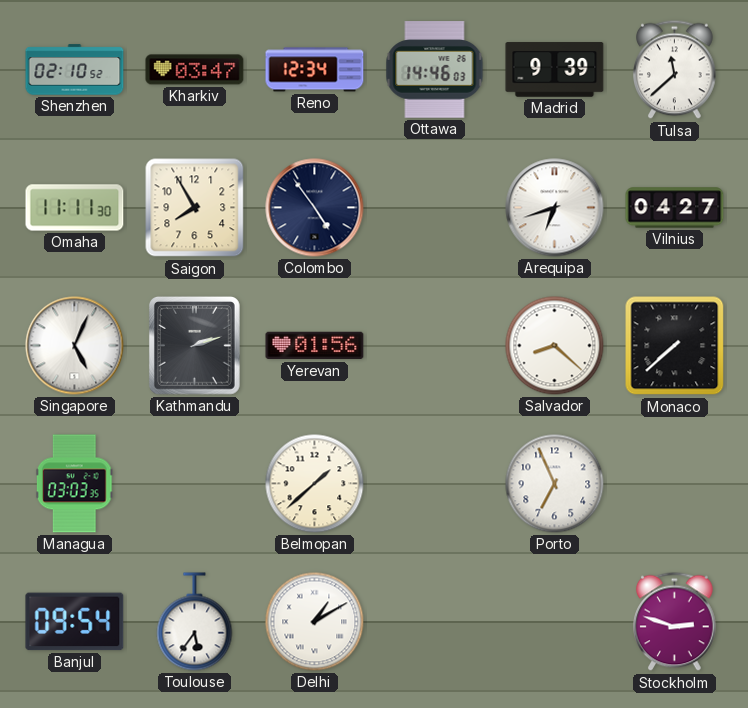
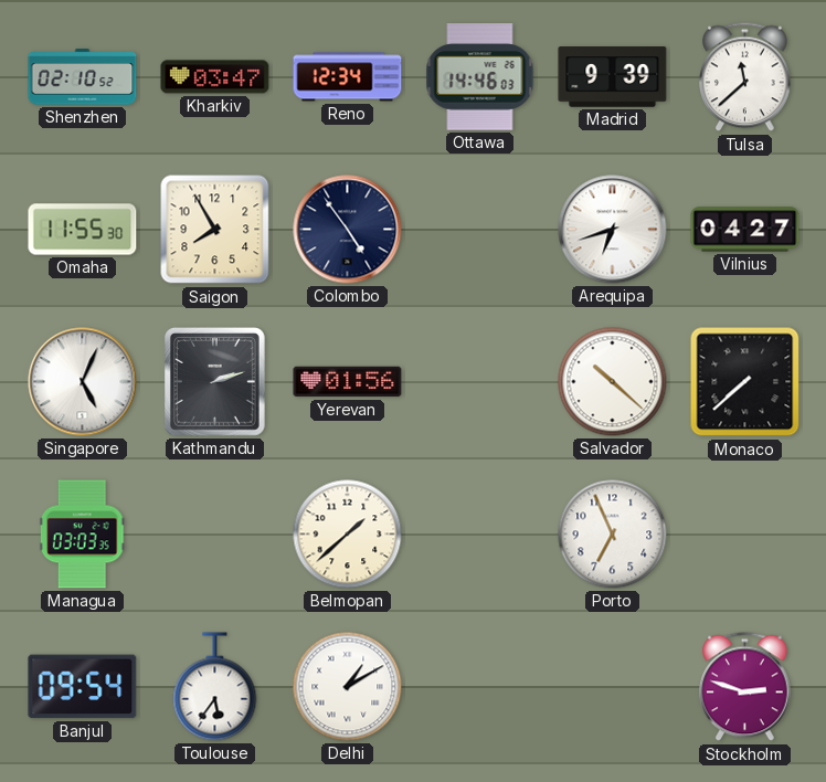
Omaha: 11:11 -> 11:55 (83, 230)
Salvador: 8:22 -> 10:22 (613, 382)
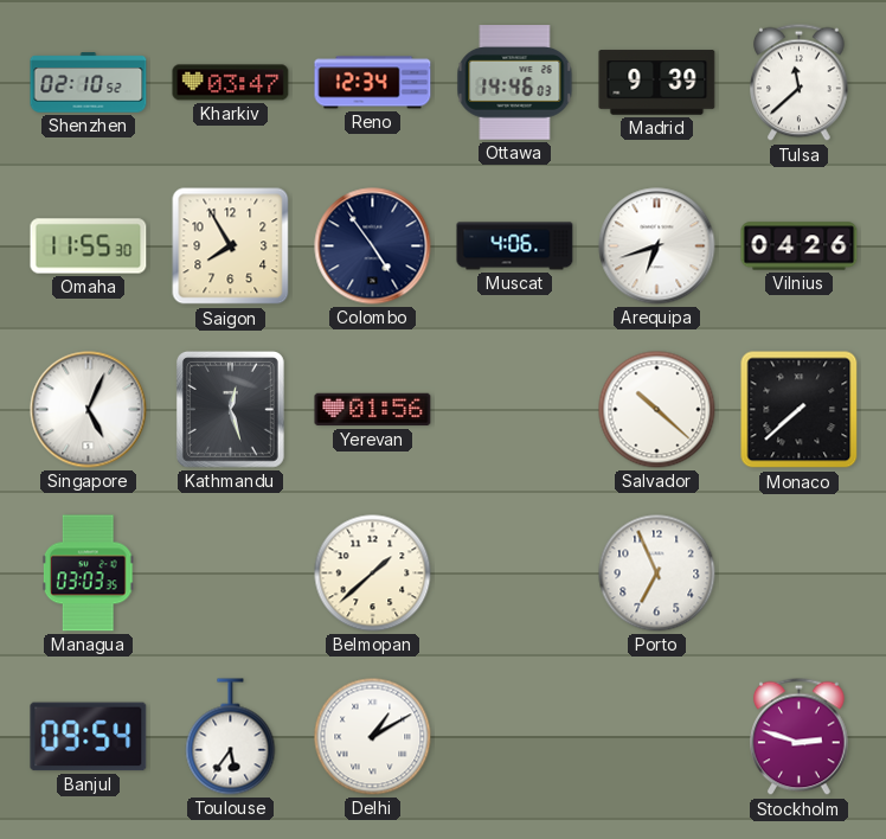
Muscat: none -> 4:06 (515, 246)
Vilnius: 04:27 -> 04:26 (800, 246)
Kathmandu: 2:12 -> 12:27 (230, 409)
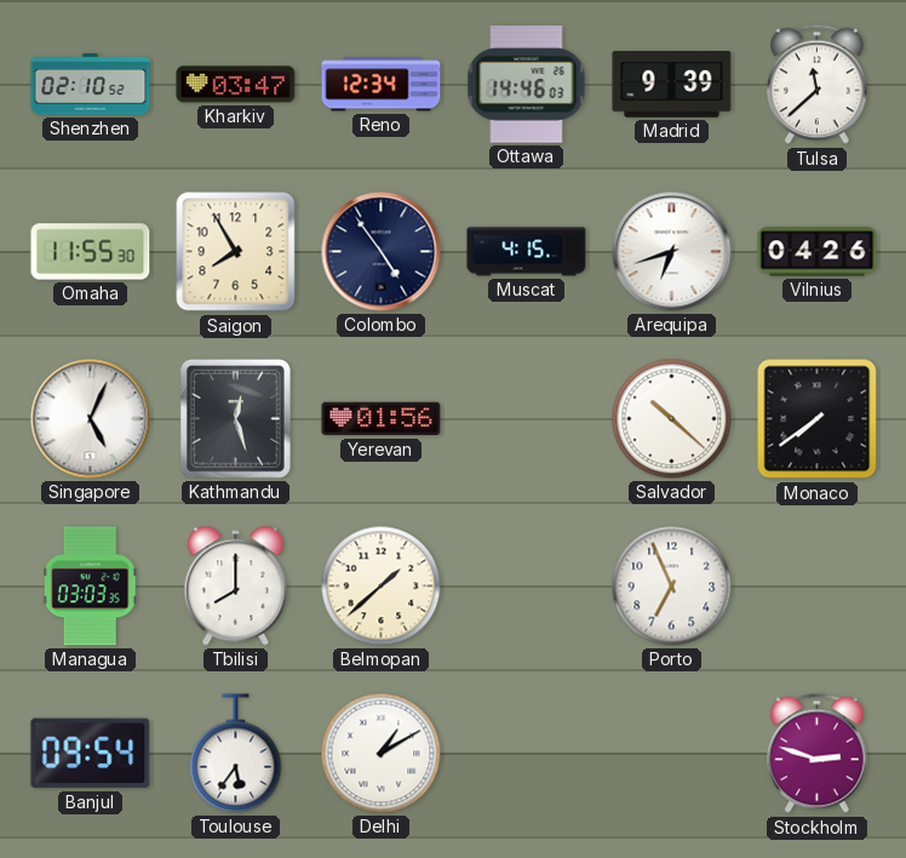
Muscat: 4:06 -> 4:15 (527, 252)
Monaco: 7:38 -> 7:39 (818, 419)
Tbilisi: none -> 8:00 (236, 587)
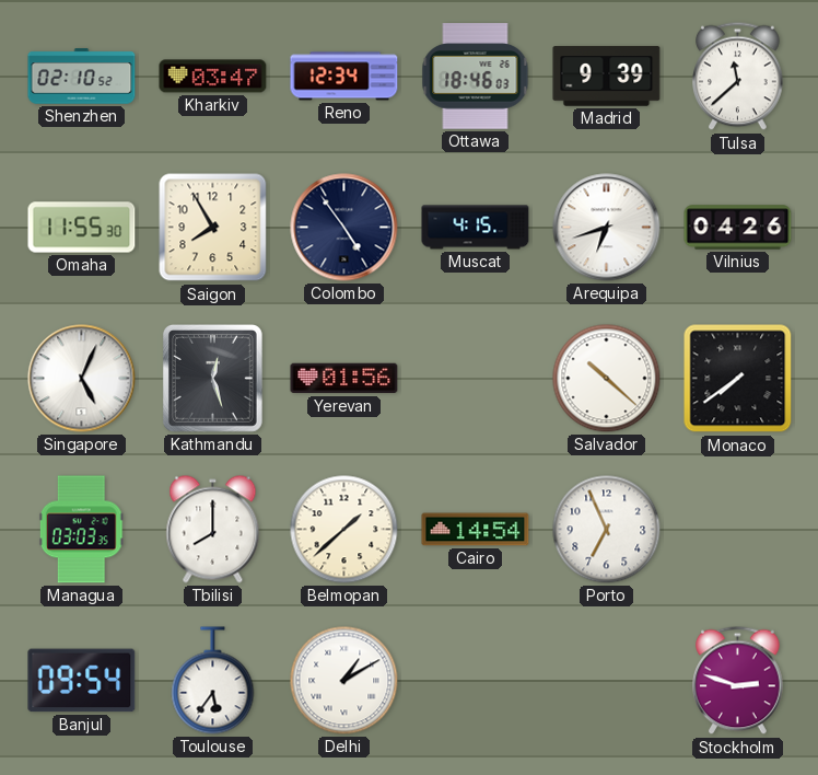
Ottawa: 14:46 -> 18:46 (476, 77)
Cairo: none -> 14:54 (476, 530)
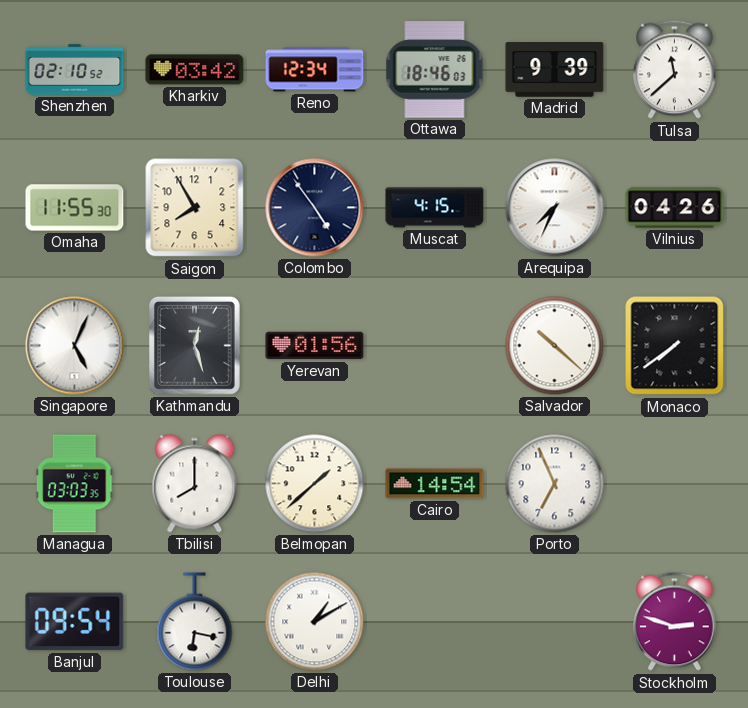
Kharkiv: 03:47 -> 03:42 (195, 70)
Arequipa: 6:42 -> 7:34 (555, 208)
Toulouse: 5:36 -> 6:17 (195, 622)
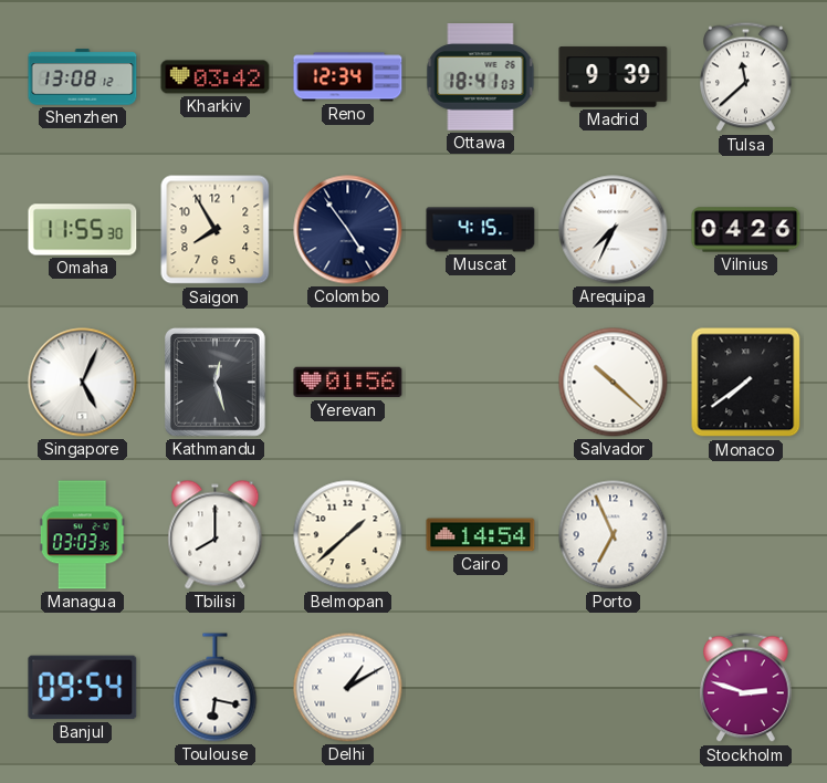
Shenzhen: 02:10 -> 13:08 (83, 77)
Ottawa: 18:46 -> 18:41 (481, 77)
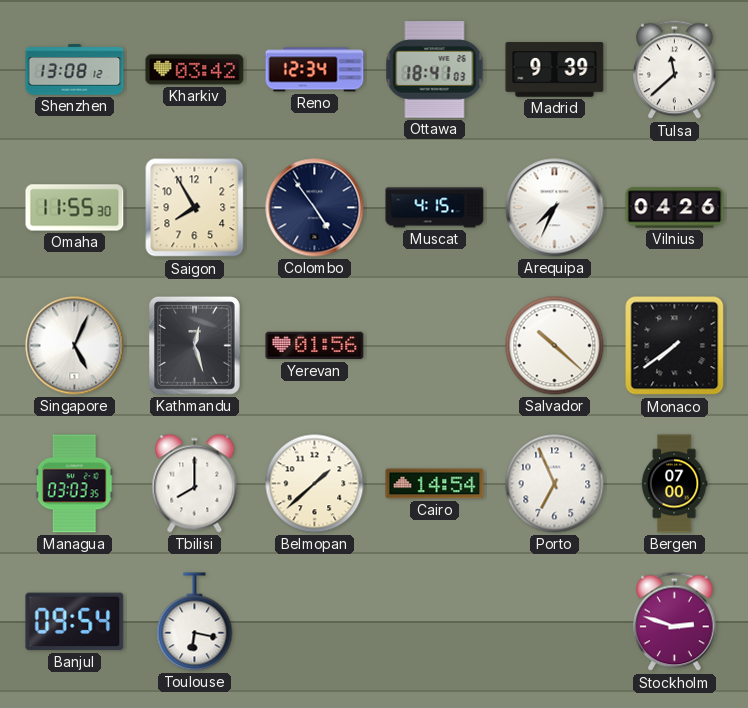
Bergen: none -> 07:00 (674, 484)
Delhi: 1:10 -> none (348, 688)
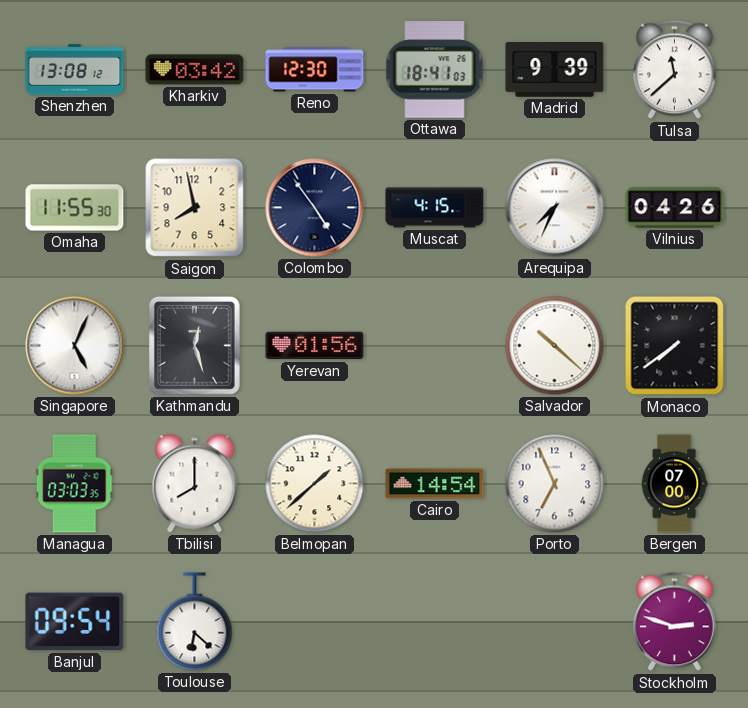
Reno: 12:34 -> 12:30 (315, 70)
Saigon: 7:55 -> 7:58 (195, 208)
Toulouse: 6:17 -> 6:22 (195, 622)
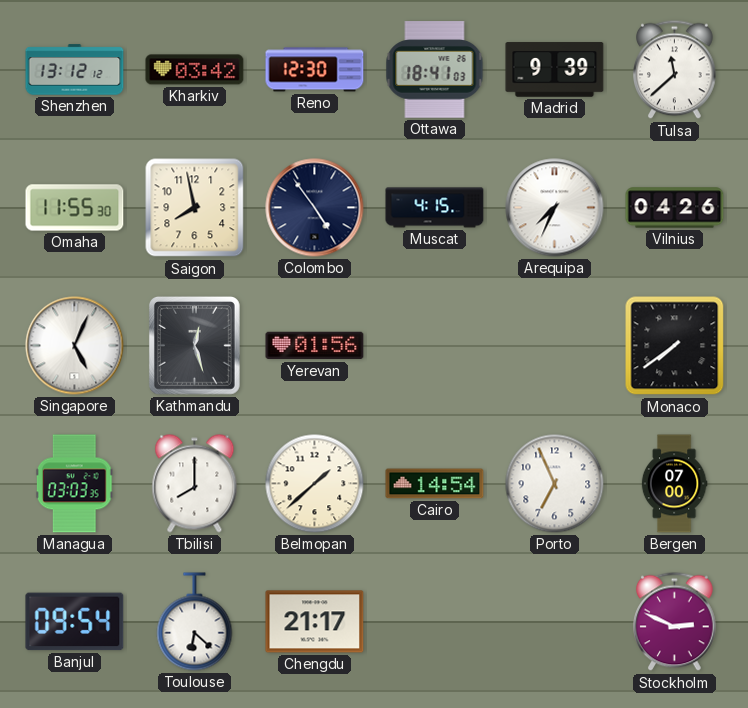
Shenzhen: 13:08 -> 13:12 (75, 70)
Salvador: 10:22 -> none (555, 346)
Chengdu: none -> 21:17 (315, 622)
Stockholm: 2:48 -> 2:49 (675, 622)
